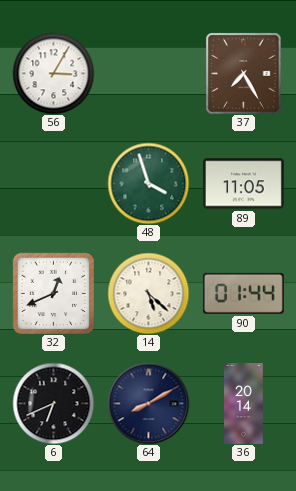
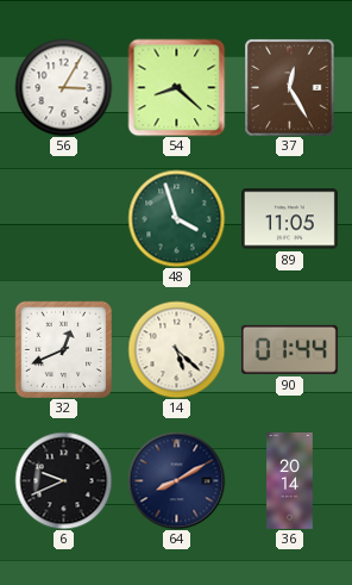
54: none -> 8:22 (176, 87)
37: 7:25 -> 12:25 (290, 87)
6: 6:41 -> 9:41 (63, 480)
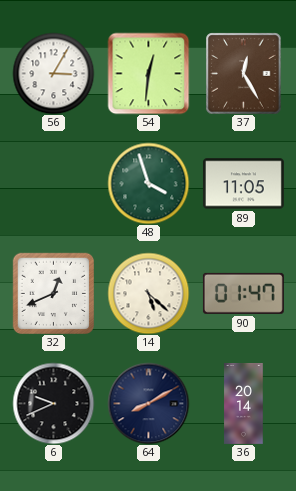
54: 8:22 -> 12:31 (148, 73)
90: 01:44 -> 01:47 (243, 293)
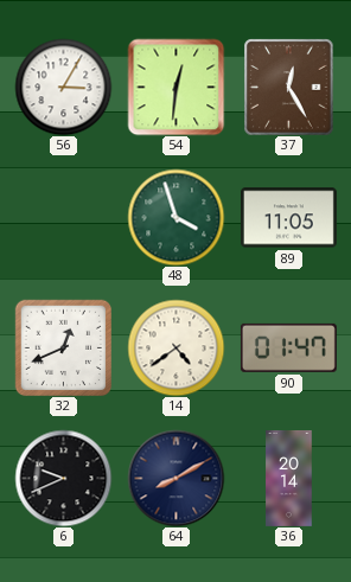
14: 5:22 -> 4:39 (175, 347)
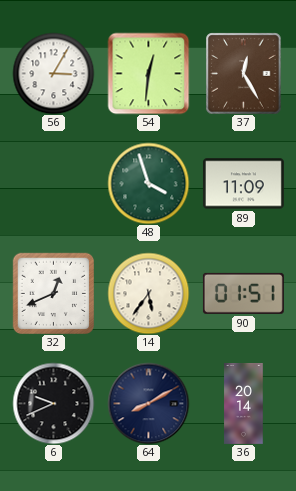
89: 11:05 -> 11:09 (243, 184)
14: 4:39 -> 5:36 (148, 293)
90: 01:47 -> 01:51 (243, 293)
